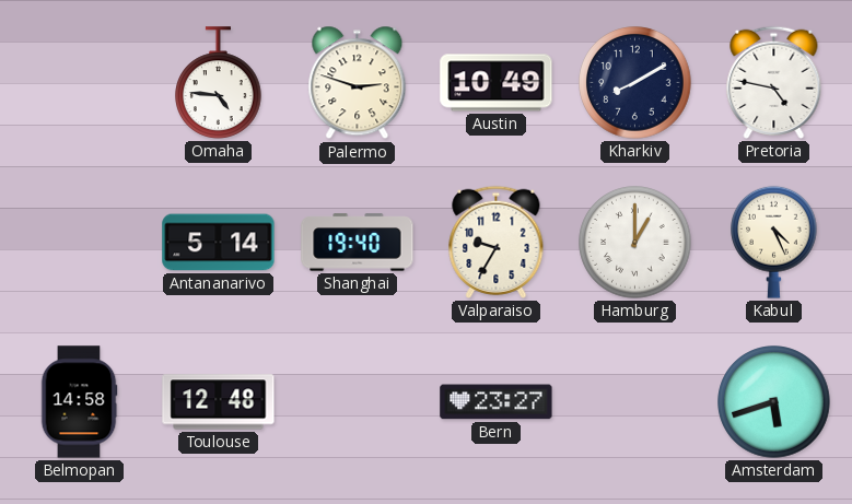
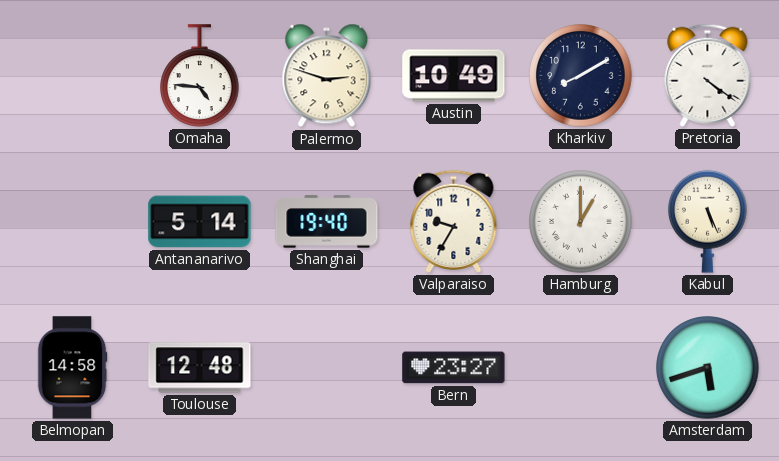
Pretoria: 4:47 -> 4:21 (708, 75)
Kabul: 4:26 -> 5:26 (708, 221)
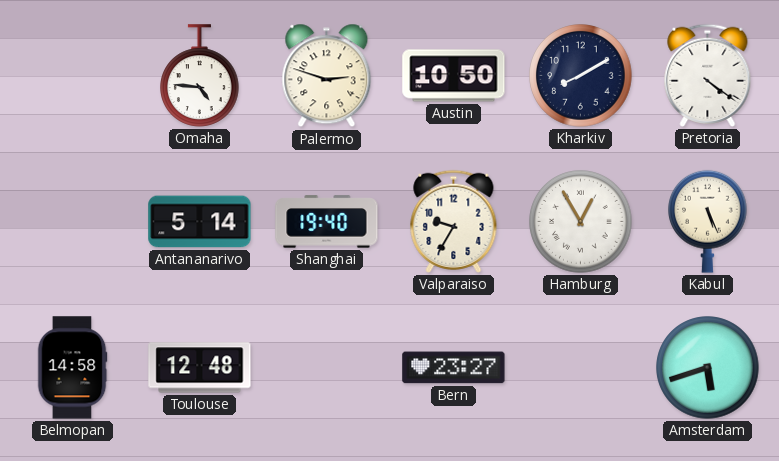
Austin: 10:49 -> 10:50 (454, 76)
Hamburg: 1:00 -> 12:55 (581, 222)
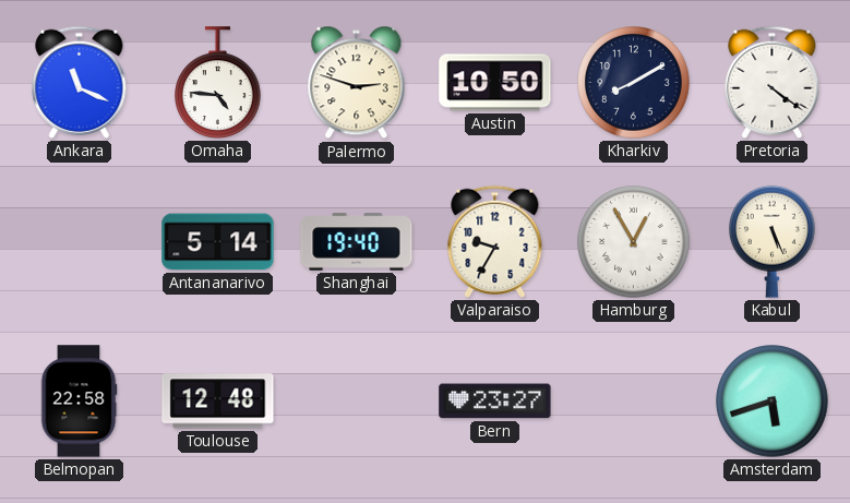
Ankara: none -> 11:19 (80, 82)
Belmopan: 14:58 -> 22:58 (79, 402)
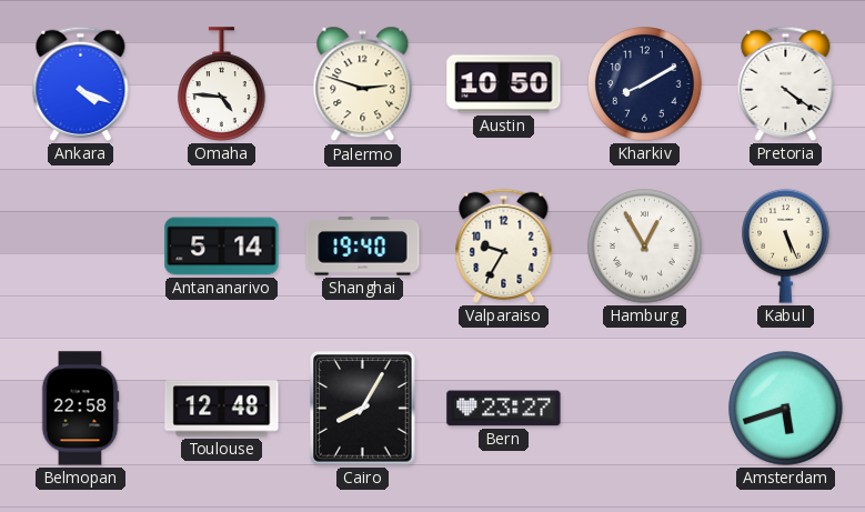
Ankara: 11:19 -> 4:19 (81, 83)
Cairo: none -> 8:05 (363, 409)
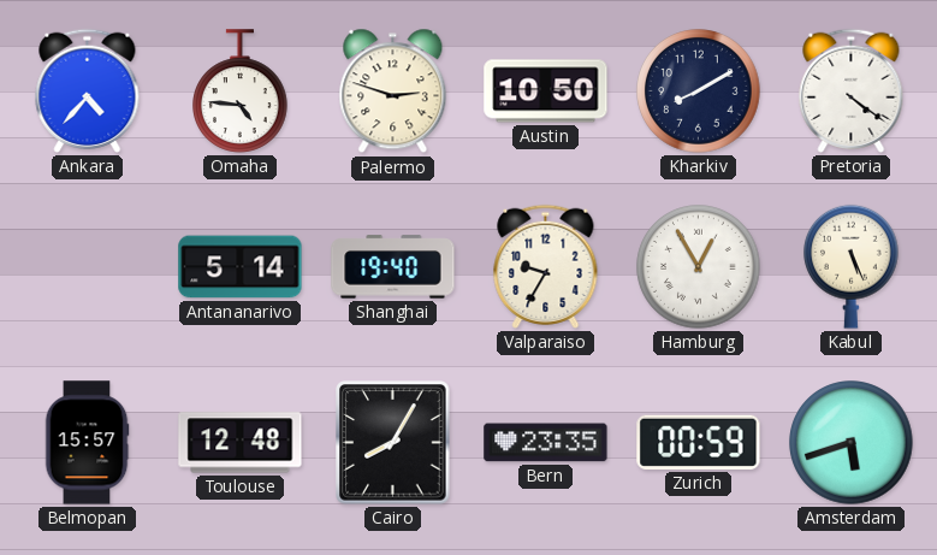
Ankara: 4:19 -> 4:37 (88, 90)
Belmopan: 22:58 -> 15:57 (87, 443)
Bern: 23:27 -> 23:35 (546, 443)
Zurich: none -> 00:59 (699, 442)
